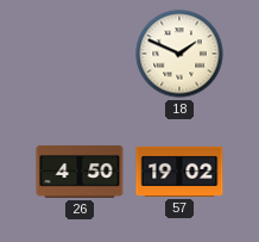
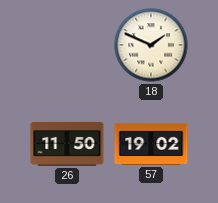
26: 4:50 -> 11:50 (67, 144)
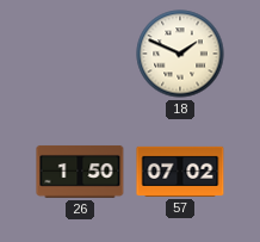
26: 11:50 -> 1:50 (80, 172)
57: 19:02 -> 07:02 (180, 172)
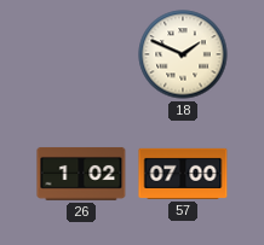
26: 1:50 -> 1:02 (81, 174)
57: 07:02 -> 07:00 (183, 174)
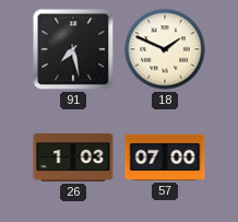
91: none -> 7:28 (73, 49)
26: 1:02 -> 1:03 (73, 157)
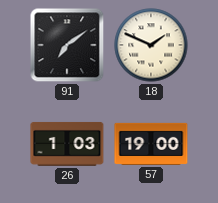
91: 7:28 -> 7:09 (67, 45)
57: 07:00 -> 19:00 (151, 144)
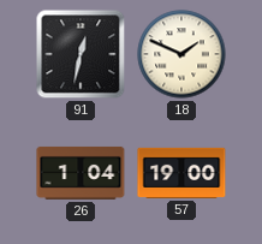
91: 7:09 -> 12:32 (81, 54)
26: 1:03 -> 1:04 (81, 173)
